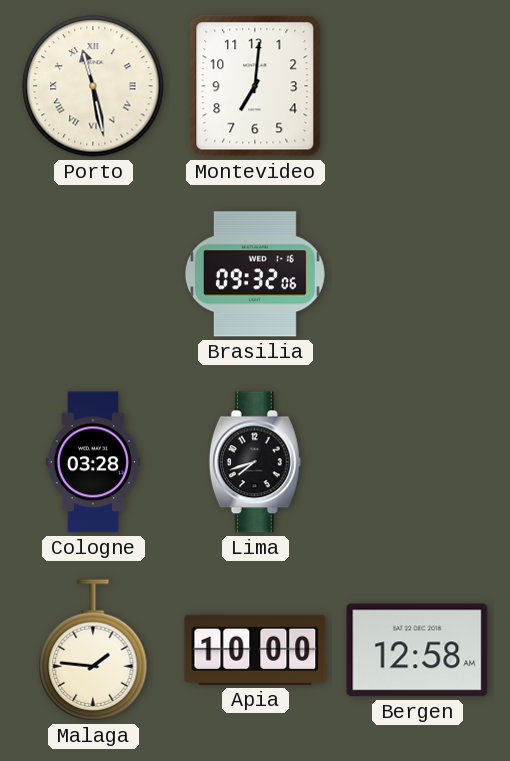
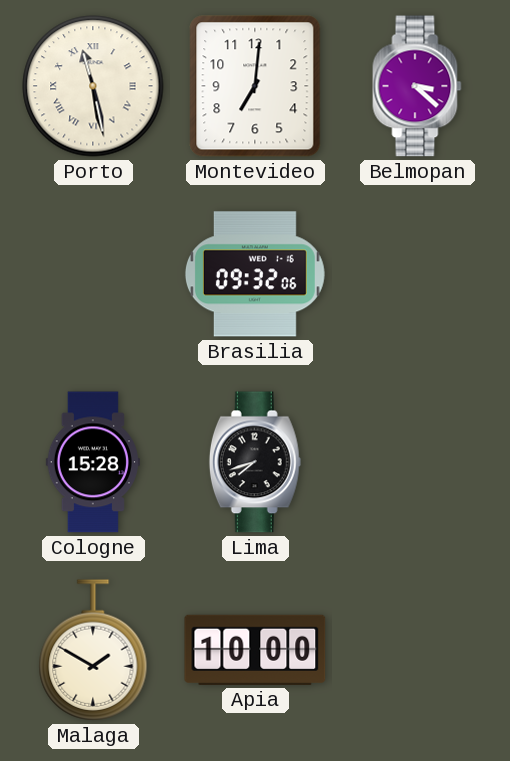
Belmopan: none -> 3:22 (417, 86)
Cologne: 03:28 -> 15:28 (93, 462)
Malaga: 1:46 -> 1:50 (93, 650)
Bergen: 12:58 -> none (417, 650)
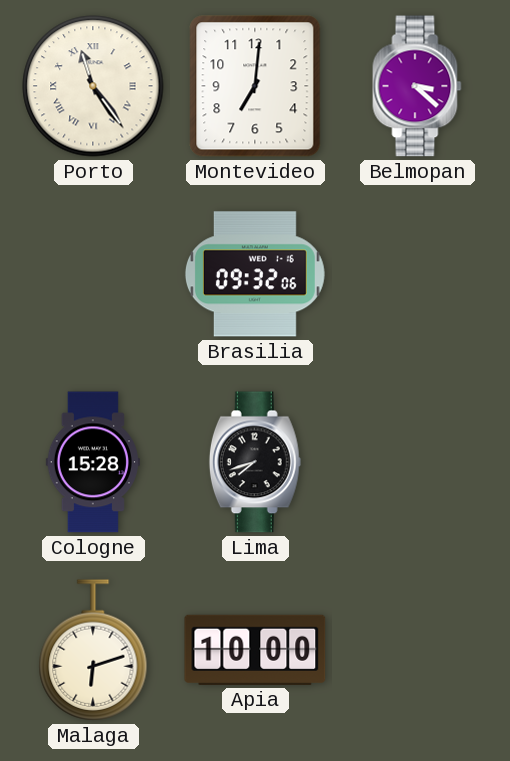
Porto: 11:28 -> 11:24 (93, 86)
Malaga: 1:50 -> 6:12 (93, 650)
